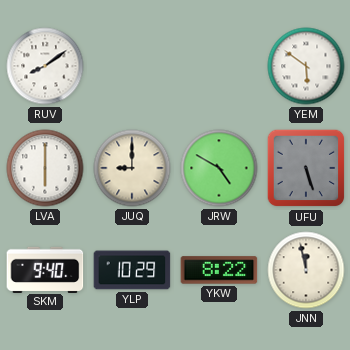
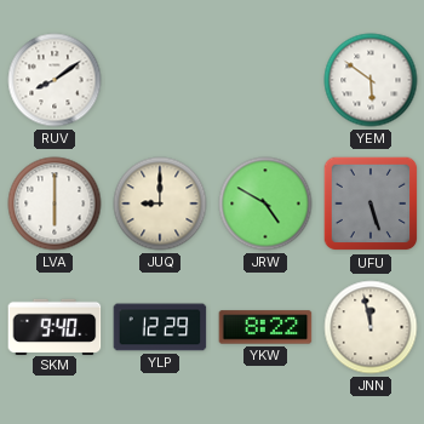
YLP: 10:29 -> 12:29 (160, 327)
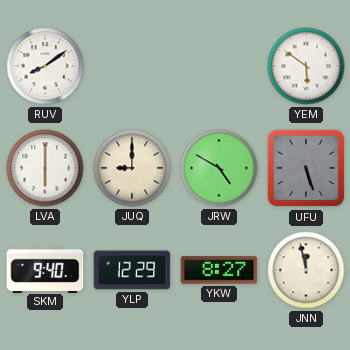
YKW: 8:22 -> 8:27 (219, 270)
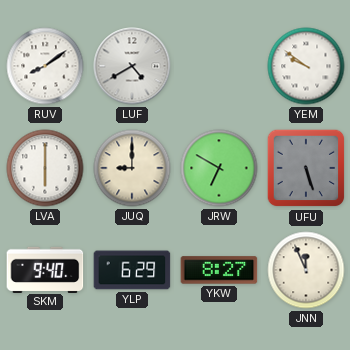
LUF: none -> 4:40 (132, 66)
YEM: 5:51 -> 9:51 (306, 66)
JRW: 4:50 -> 6:50 (219, 168)
YLP: 12:29 -> 6:29 (132, 270)
JNN: 11:58 -> 11:56 (306, 270)
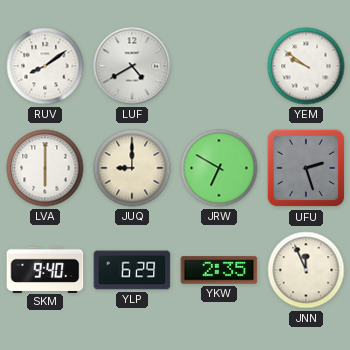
UFU: 5:27 -> 2:27 (306, 168)
YKW: 8:27 -> 2:35 (219, 270)
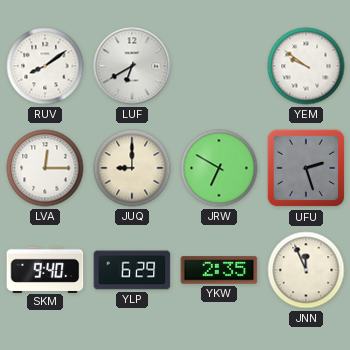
LUF: 4:40 -> 6:40 (132, 66)
LVA: 6:00 -> 12:15 (45, 168)
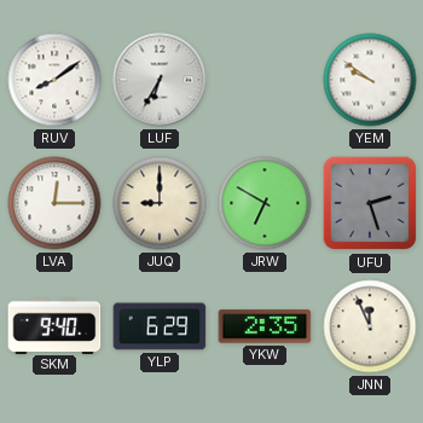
LUF: 6:40 -> 6:35 (160, 80)
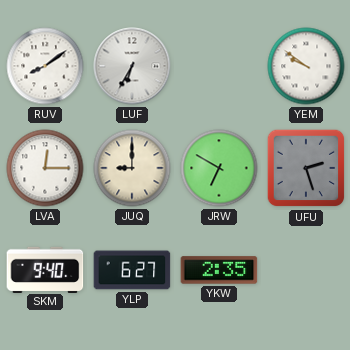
YLP: 6:29 -> 6:27 (132, 270)
JNN: 11:56 -> none (370, 326)
